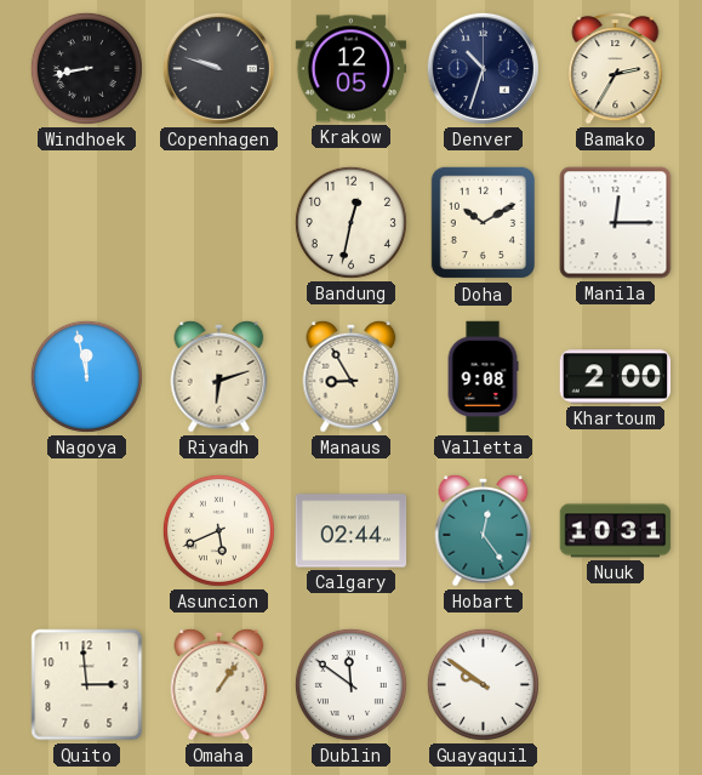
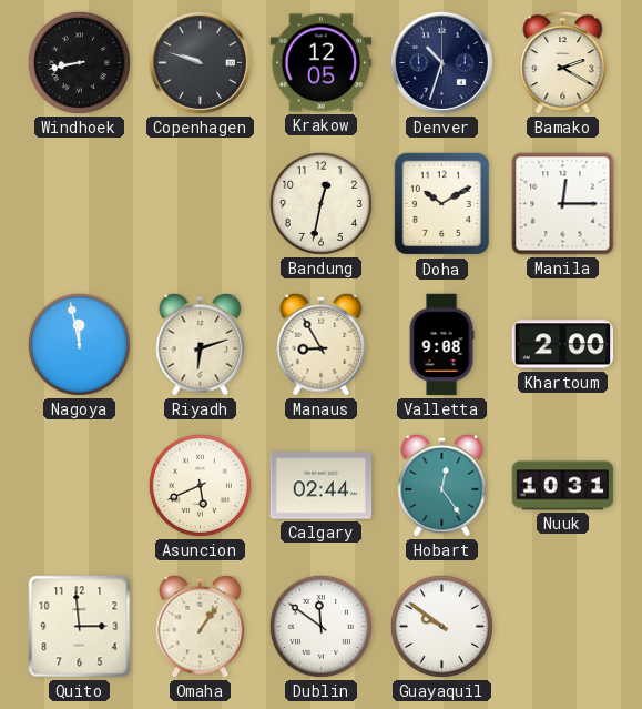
Bamako: 2:35 -> 2:20 (563, 63)
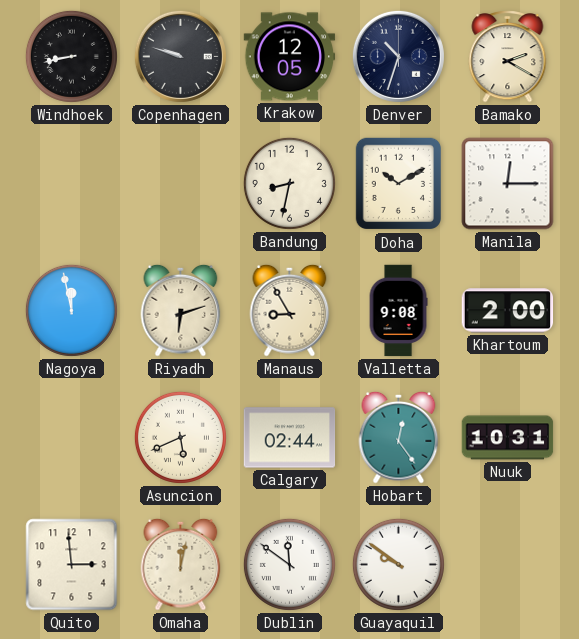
Bandung: 12:32 -> 8:32 (289, 183)
Omaha: 1:06 -> 12:02 (181, 564)
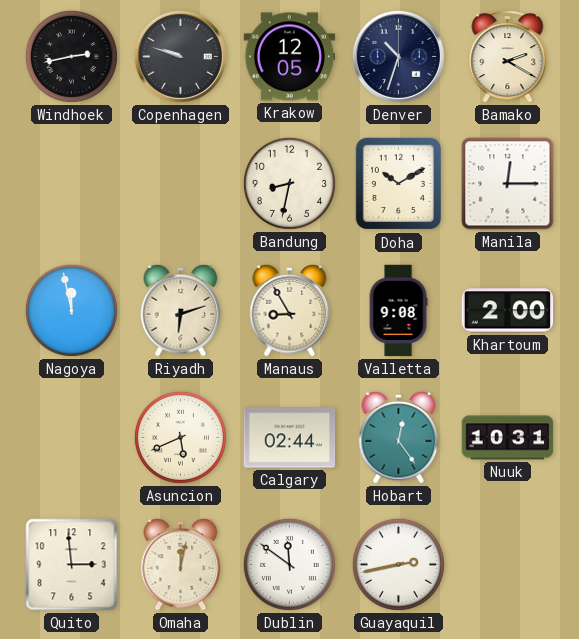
Windhoek: 8:43 -> 2:43 (71, 56)
Guayaquil: 9:51 -> 2:43 (398, 564)
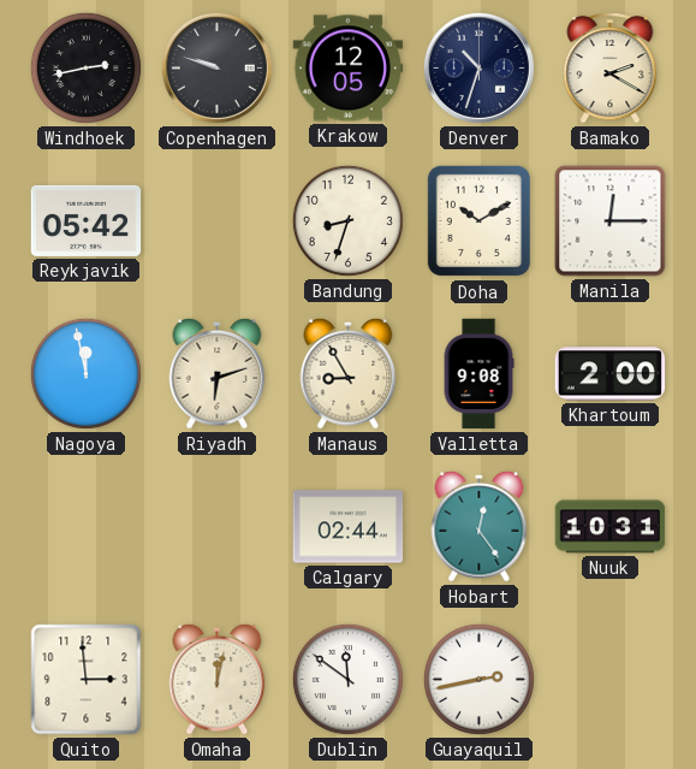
Reykjavik: none -> 05:42 (87, 220)
Bandung: 8:32 -> 8:33 (347, 220)
Asuncion: 5:41 -> none (180, 437)
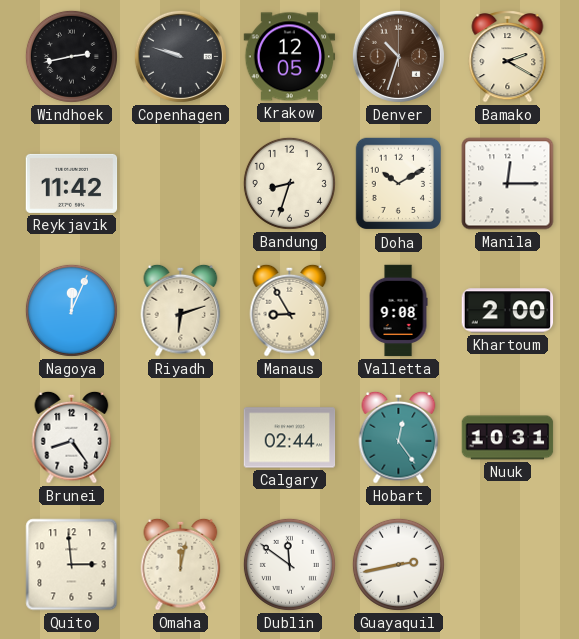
Denver dial: navy -> brown (398, 56)
Reykjavik: 05:42 -> 11:42 (72, 183)
Nagoya: 11:58 -> 12:04 (71, 310)
Brunei: none -> 8:24 (72, 437)
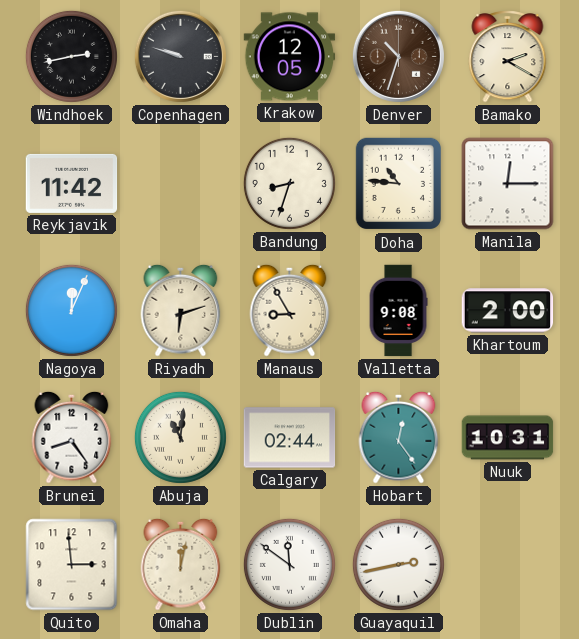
Doha: 10:10 -> 10:46 (398, 184)
Abuja: none -> 11:01 (180, 437)
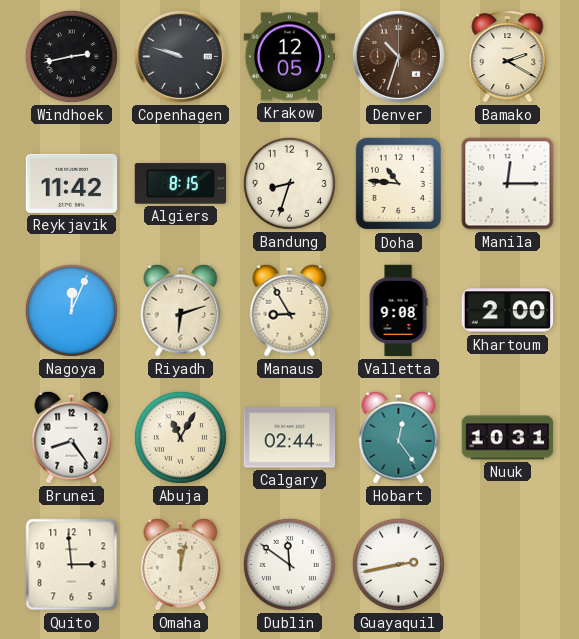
Algiers: none -> 8:15 (181, 184)
Abuja: 11:01 -> 11:05 (180, 437)
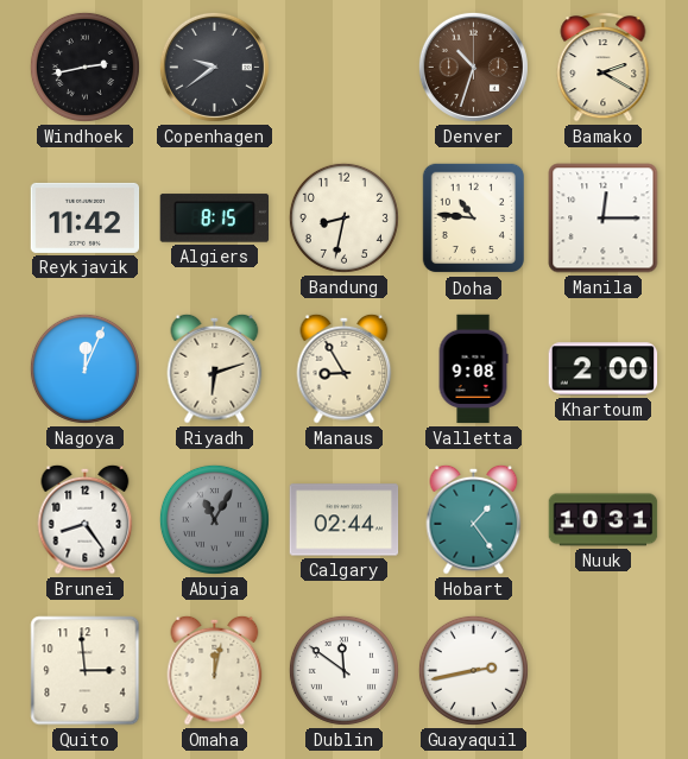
Copenhagen: 9:48 -> 9:39 (214, 67)
Krakow: 12:05 -> none (290, 57)
Bandung: 8:33 -> 8:32 (343, 217)
Abuja dial: cream -> grey (214, 519)
Hobart: 12:24 -> 1:24 (474, 519)
